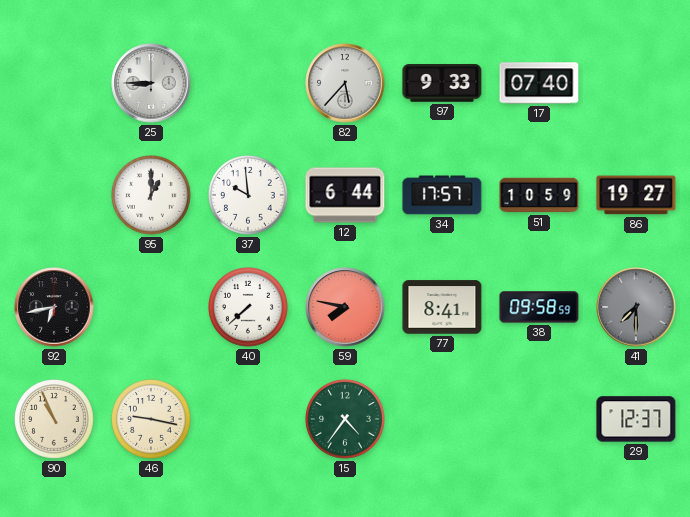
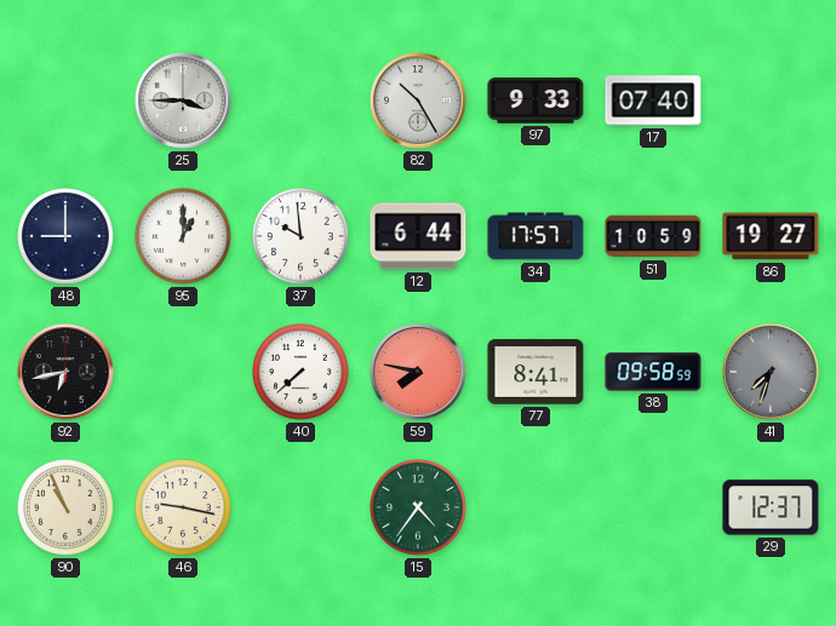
25: 8:45 -> 3:45 (183, 100)
82: 5:37 -> 10:25 (418, 100)
48: none -> 9:00 (65, 236)
41: 7:30 -> 7:33 (771, 372)
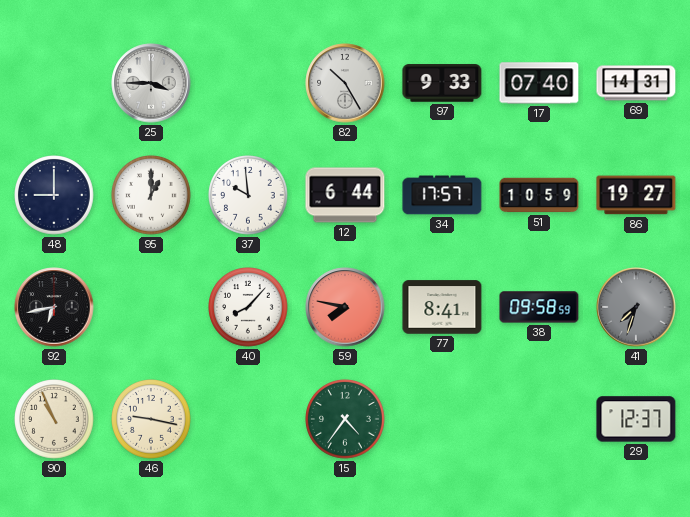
69: none -> 14:31 (636, 83)
40: 7:38 -> 8:07 (248, 307)
